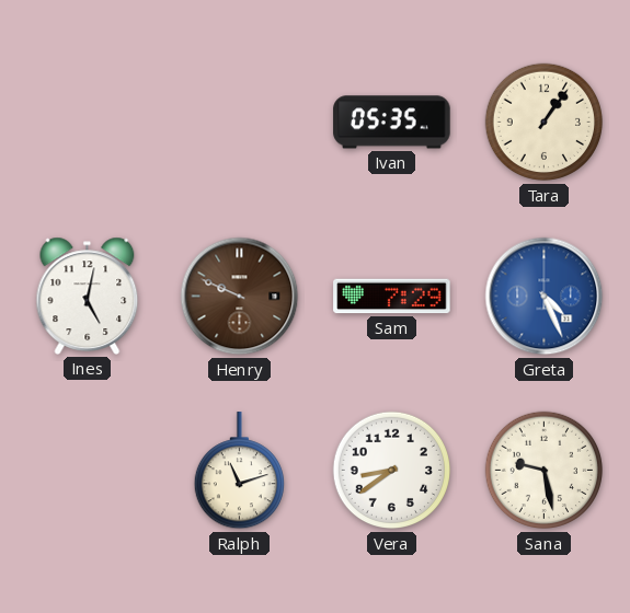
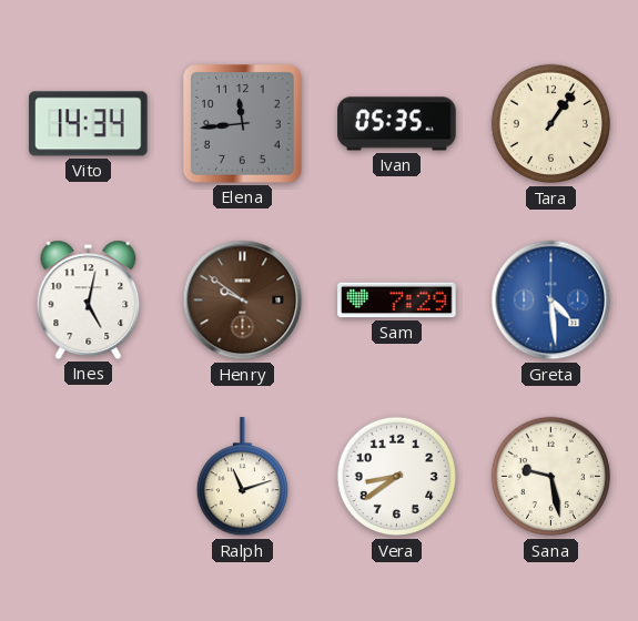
Vito: none -> 14:34 (89, 124)
Elena: none -> 11:44 (242, 123)
Henry: 9:49 -> 9:51 (243, 301)
Greta: 4:26 -> 4:29 (551, 301)
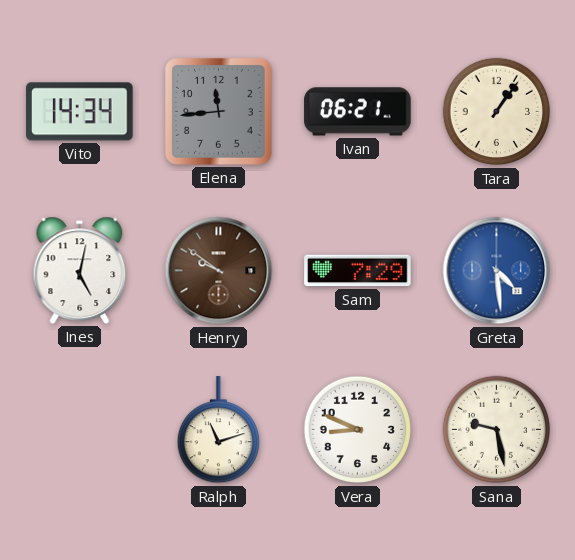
Ivan: 05:35 -> 06:21 (358, 112)
Vera: 8:39 -> 8:49 (358, 430)
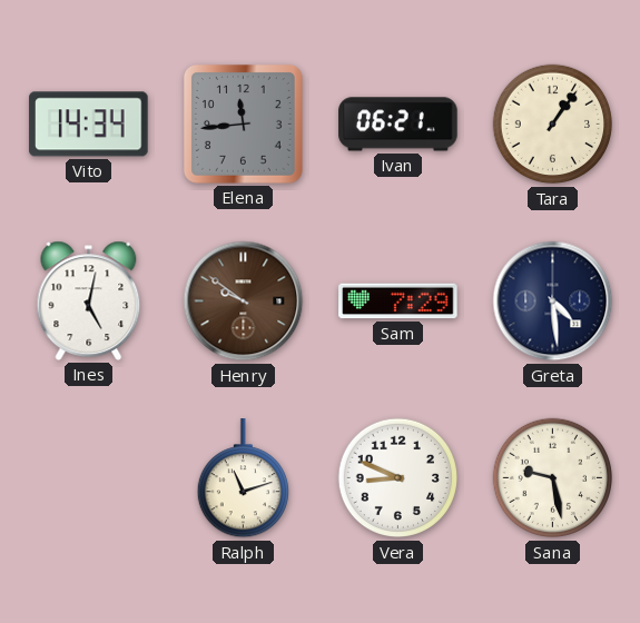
Greta dial: blue -> navy (553, 301)
